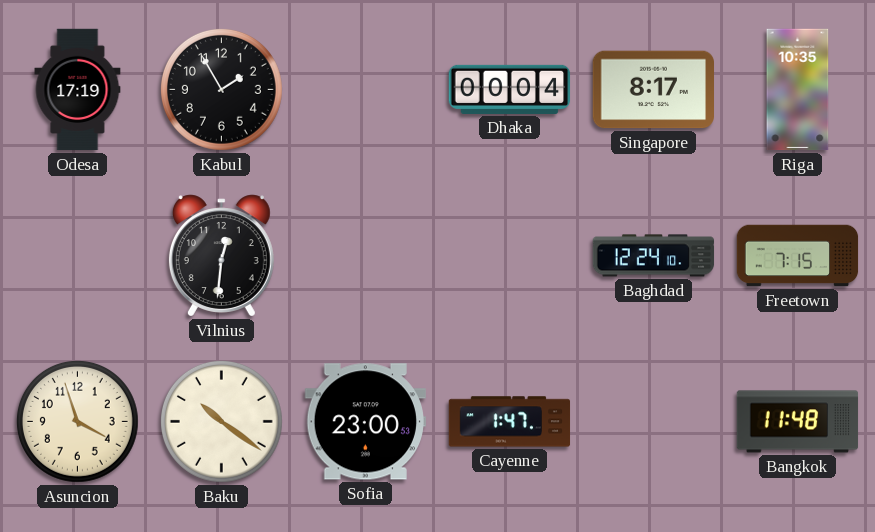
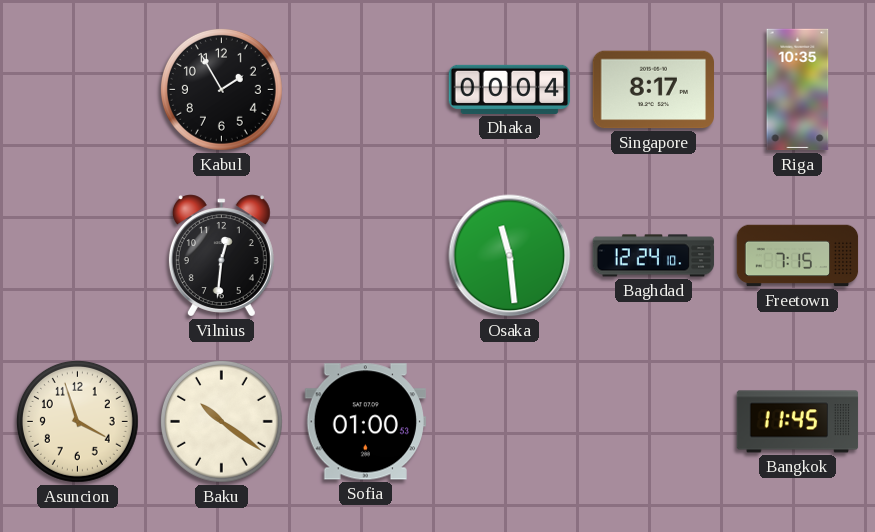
Odesa: 17:19 -> none (78, 90)
Osaka: none -> 11:29 (510, 256)
Sofia: 23:00 -> 01:00 (365, 422)
Cayenne: 1:47 -> none (510, 422)
Bangkok: 11:48 -> 11:45 (798, 422)
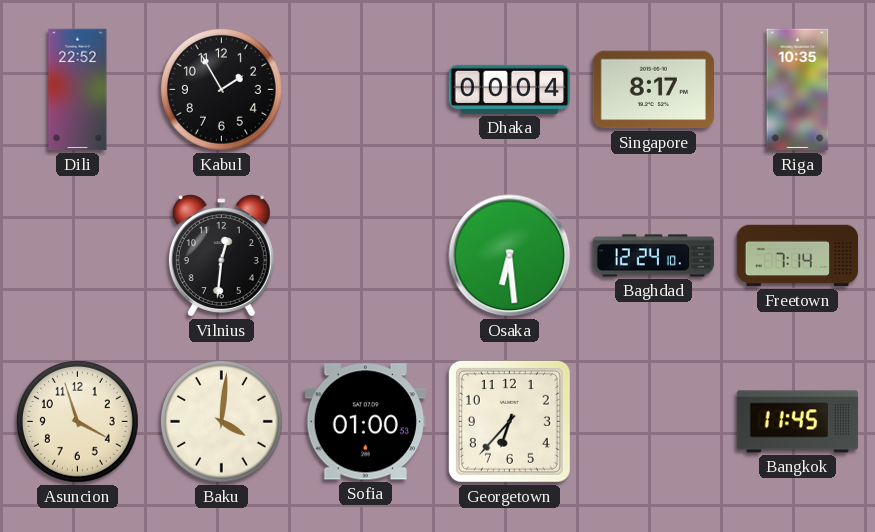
Dili: none -> 22:52 (78, 90)
Osaka: 11:29 -> 6:29 (510, 256)
Freetown: 7:15 -> 7:14 (798, 256)
Baku: 10:21 -> 4:01 (221, 421)
Georgetown: none -> 6:37 (509, 421)
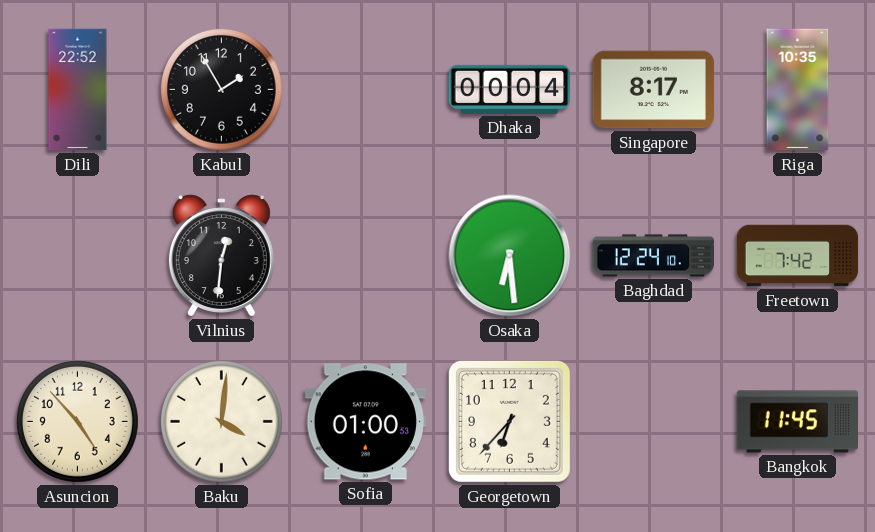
Freetown: 7:14 -> 7:42 (798, 256)
Asuncion: 3:57 -> 4:53 (77, 421)
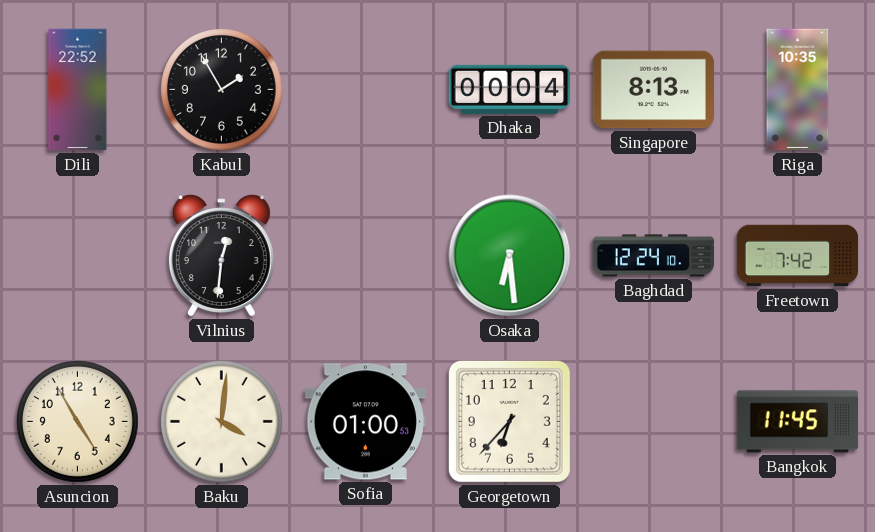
Singapore: 8:17 -> 8:13 (653, 90)
Asuncion: 4:53 -> 4:55 (77, 421)
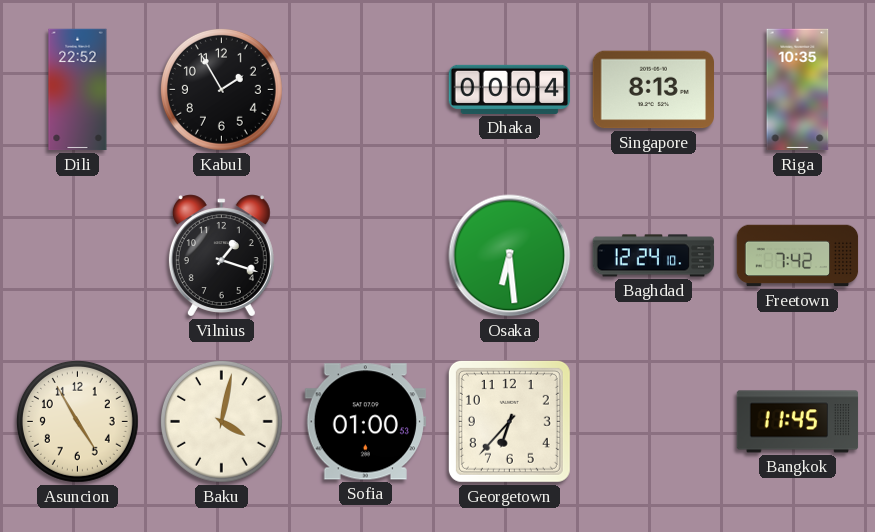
Vilnius: 12:31 -> 1:18 (221, 256)
Baku: 4:01 -> 4:02 (221, 421)
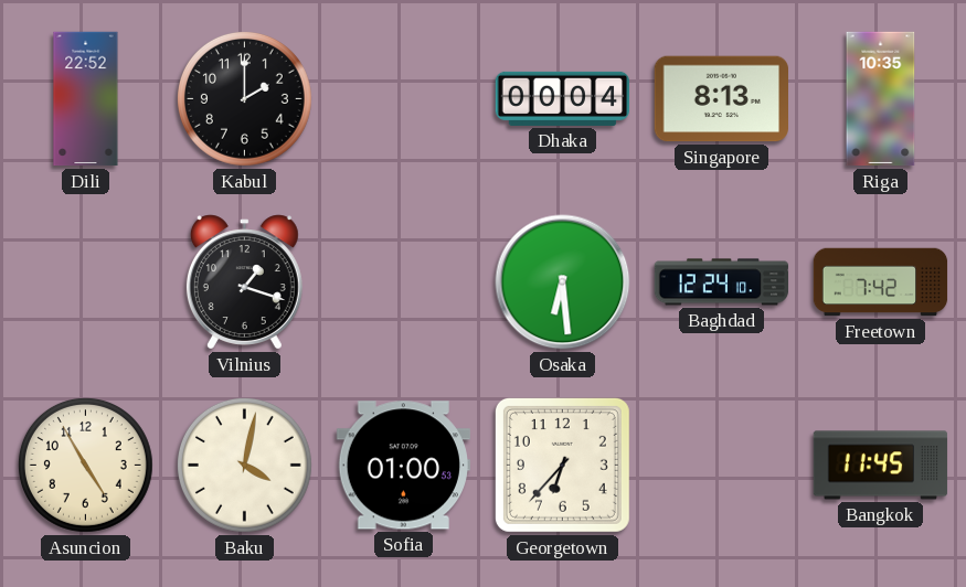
Kabul: 1:55 -> 2:00 (244, 98)
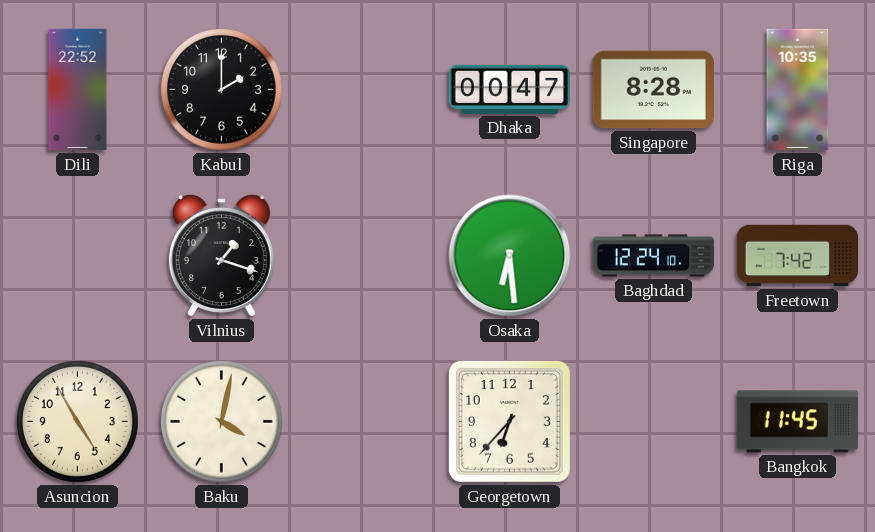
Dhaka: 00:04 -> 00:47 (510, 89)
Singapore: 8:13 -> 8:28 (653, 90)
Sofia: 01:00 -> none (403, 466)
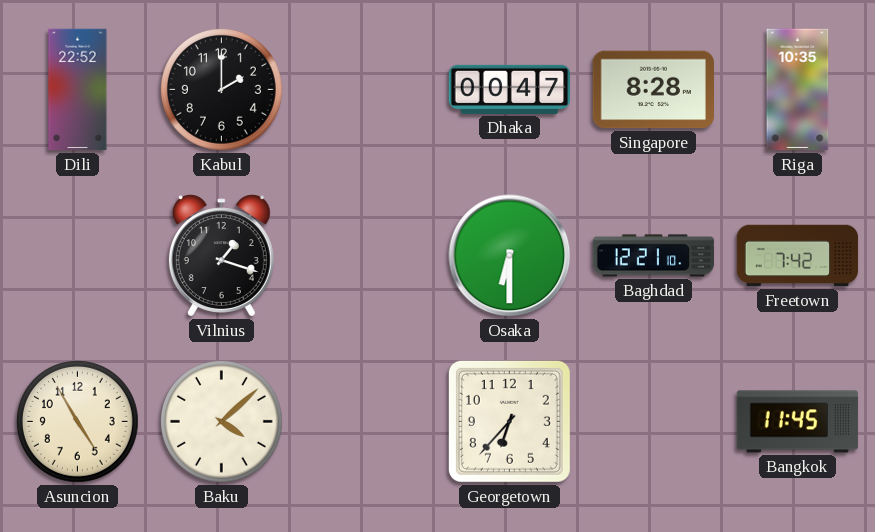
Osaka: 6:29 -> 6:30 (510, 256)
Baghdad: 12:24 -> 12:21 (654, 256)
Baku: 4:02 -> 4:08 (221, 421)
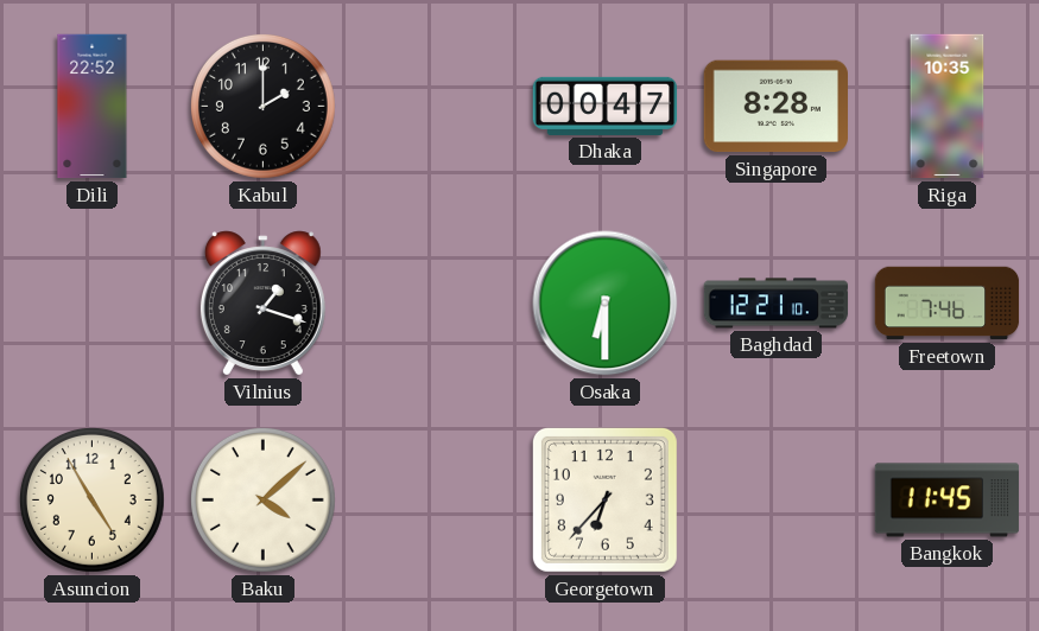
Freetown: 7:42 -> 7:46 (948, 304)
